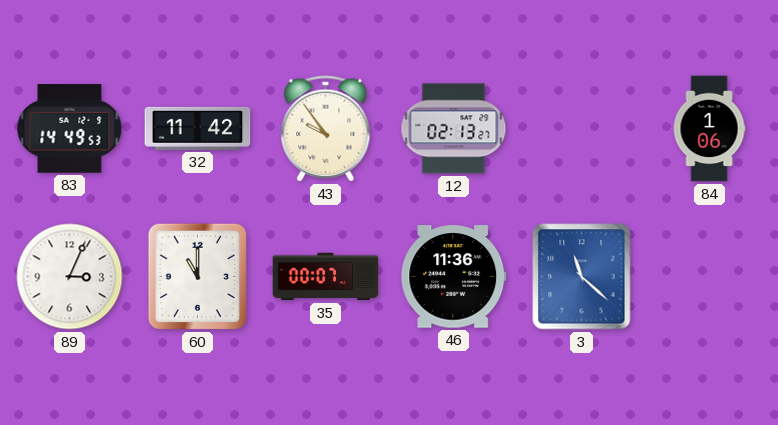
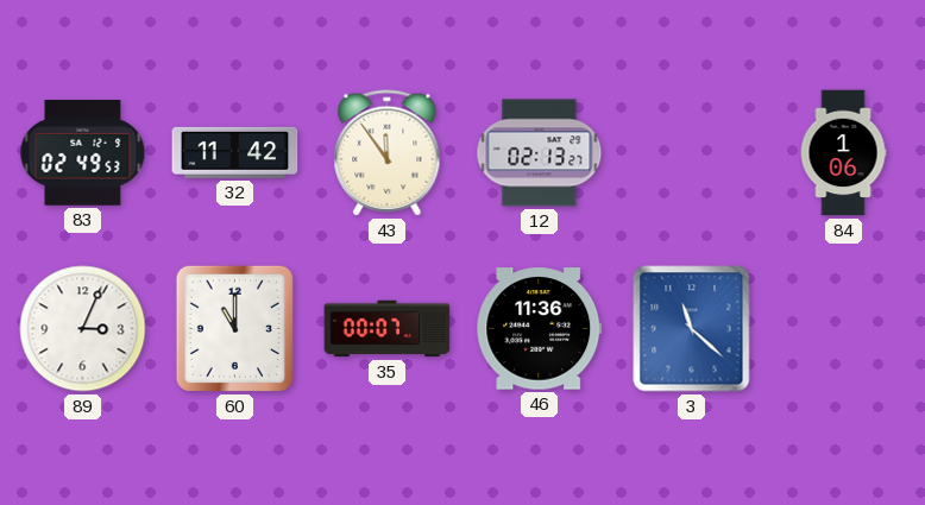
83: 14:49 -> 02:49 (83, 153)
43: 9:54 -> 11:54 (388, 153)
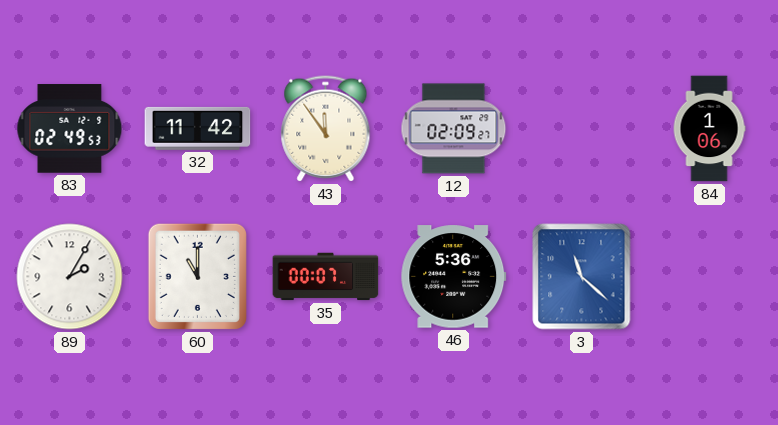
12: 02:13 -> 02:09 (454, 129)
89: 3:04 -> 2:05 (70, 277)
46: 11:36 -> 5:36 (454, 277)
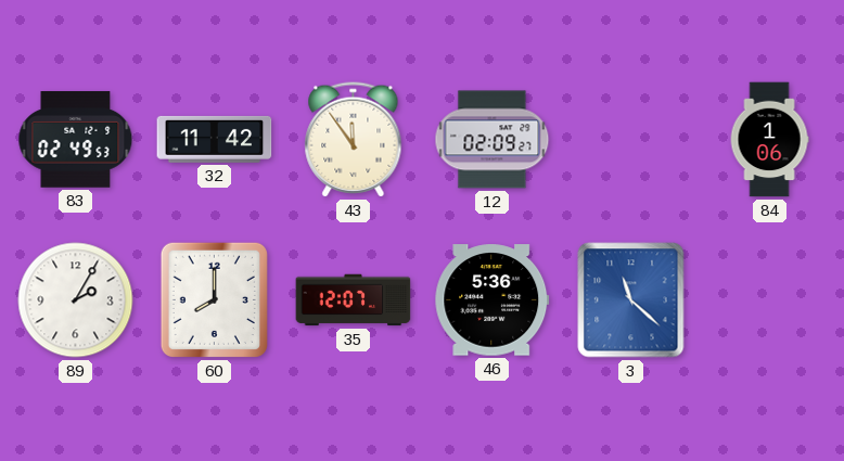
60: 11:00 -> 8:00 (214, 299)
35: 00:07 -> 12:07 (354, 300)
